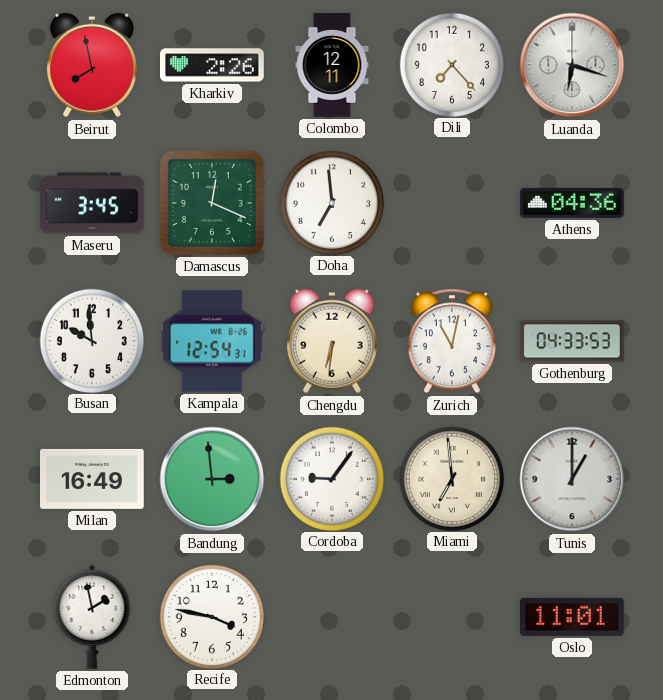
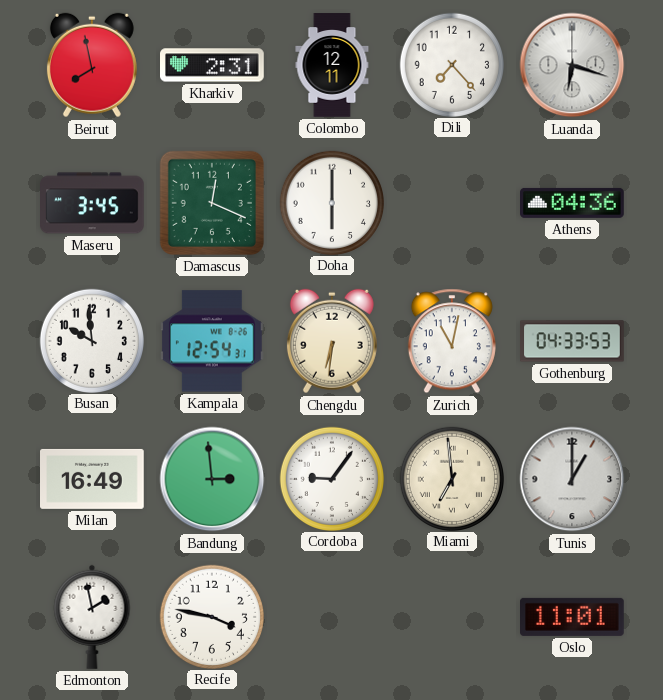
Kharkiv: 2:26 -> 2:31 (212, 65)
Doha: 6:59 -> 6:00 (331, 202)
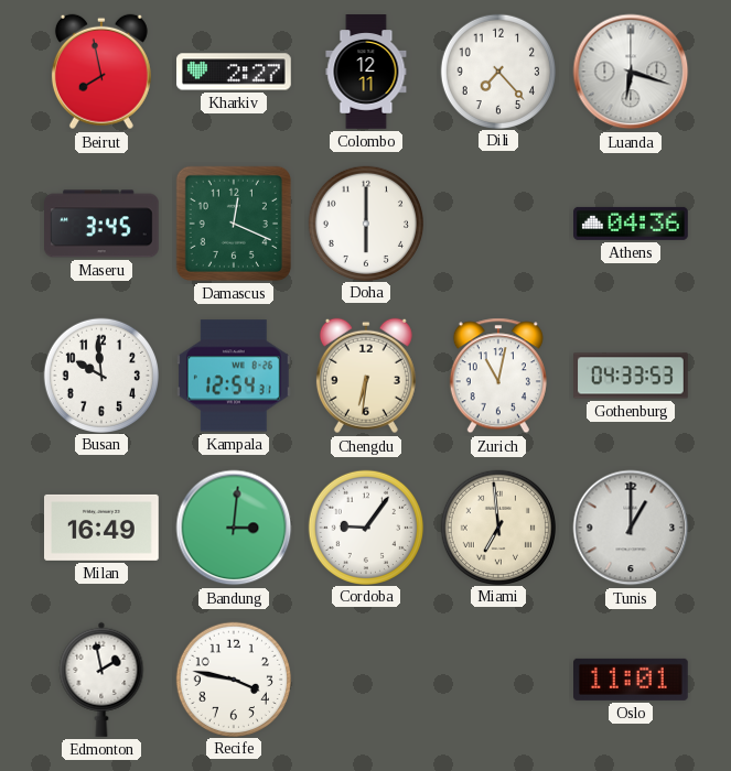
Kharkiv: 2:31 -> 2:27 (234, 72)
Bandung: 2:59 -> 3:01 (234, 528)
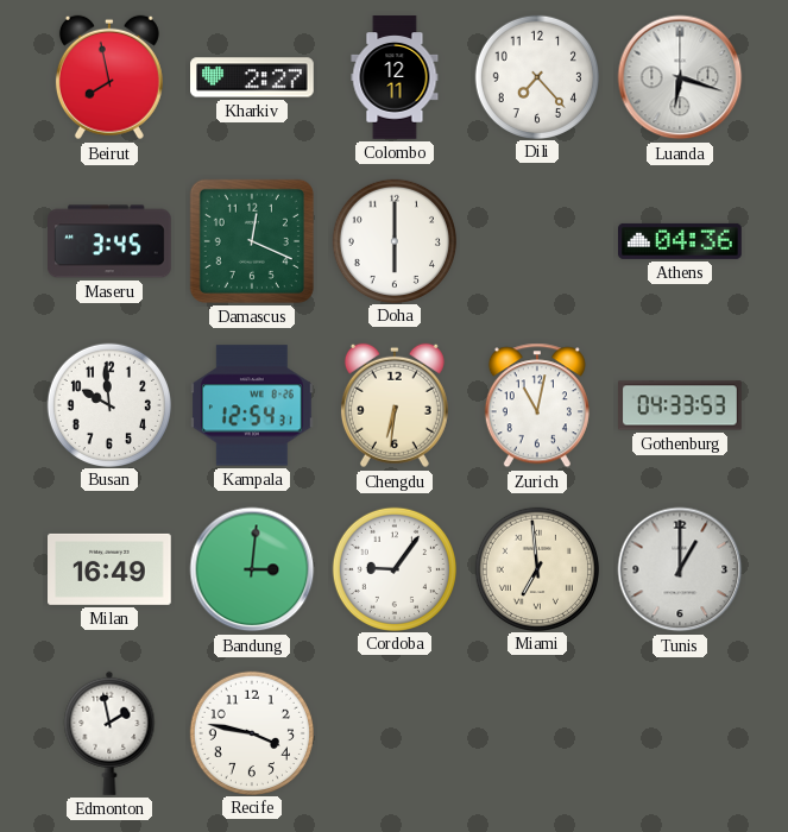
Oslo: 11:01 -> none (632, 680)
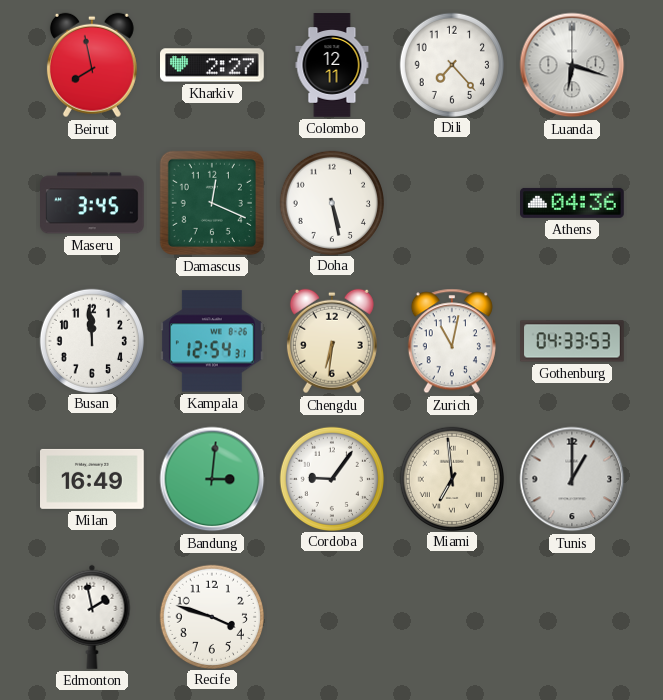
Doha: 6:00 -> 5:28 (331, 202)
Busan: 9:59 -> 11:59 (91, 340)
Recife: 3:47 -> 3:48 (211, 616)
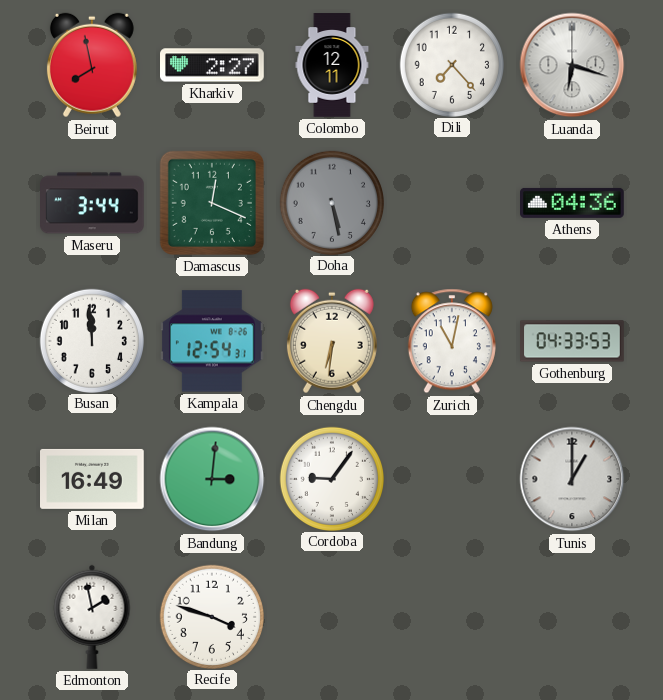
Maseru: 3:45 -> 3:44 (93, 203)
Doha dial: white -> grey (331, 202)
Miami: 6:59 -> none (451, 478)
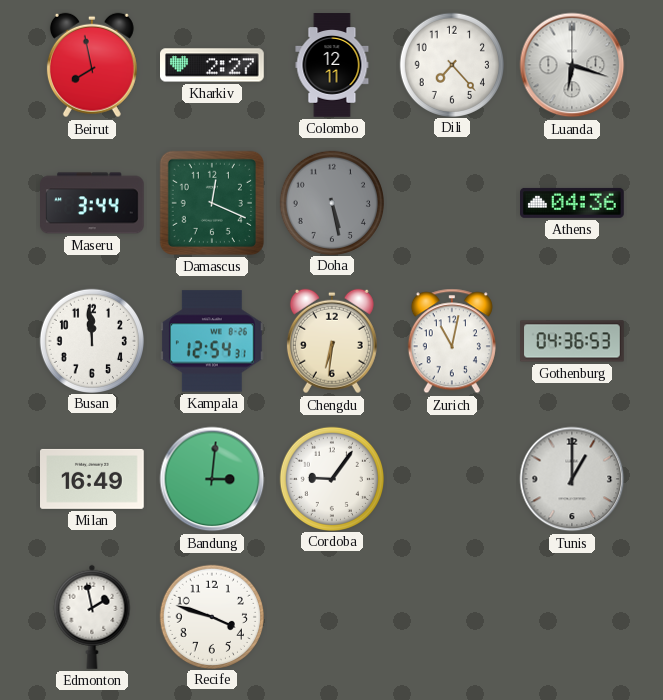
Gothenburg: 04:33 -> 04:36 (572, 341)
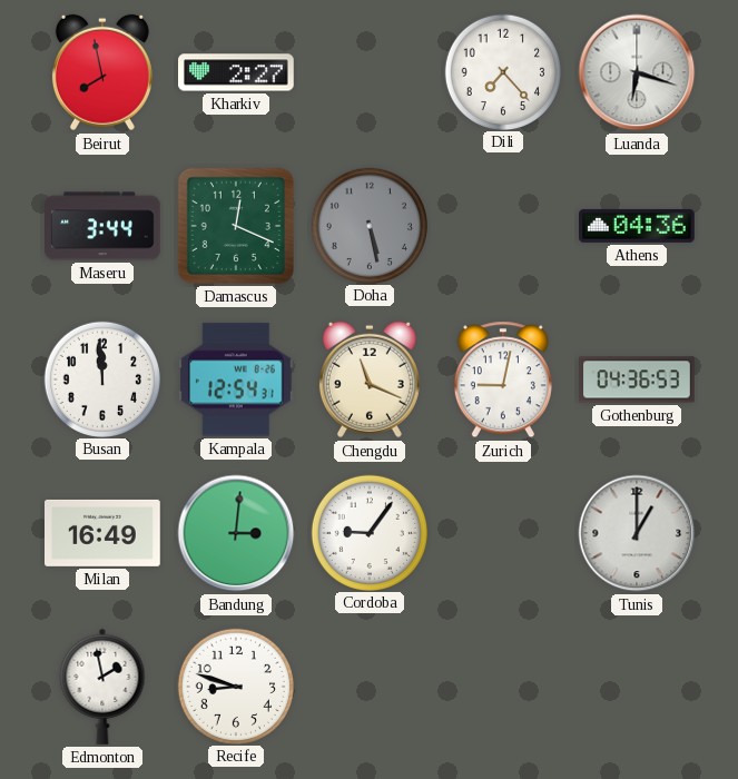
Colombo: 12:11 -> none (332, 65)
Chengdu: 6:31 -> 11:19 (370, 379)
Zurich: 11:02 -> 9:02 (503, 379)
Recife: 3:48 -> 8:48 (235, 686)
